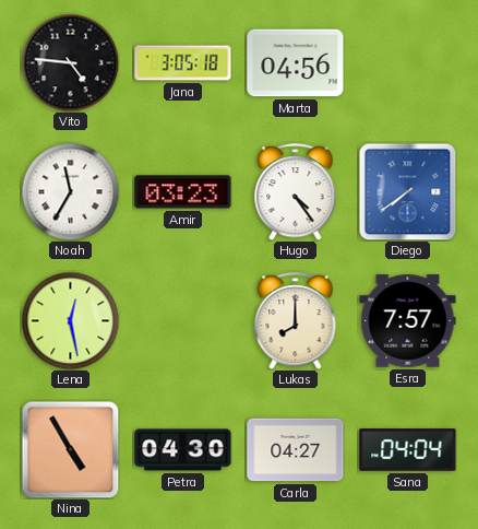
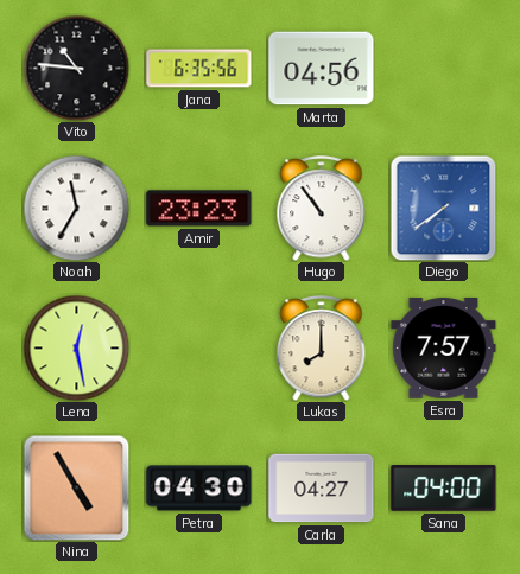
Vito: 4:46 -> 10:46 (76, 68)
Jana: 3:05 -> 6:35 (199, 69)
Amir: 03:23 -> 23:23 (199, 209)
Hugo: 4:24 -> 10:54 (322, 209)
Sana: 04:04 -> 04:00 (444, 489)
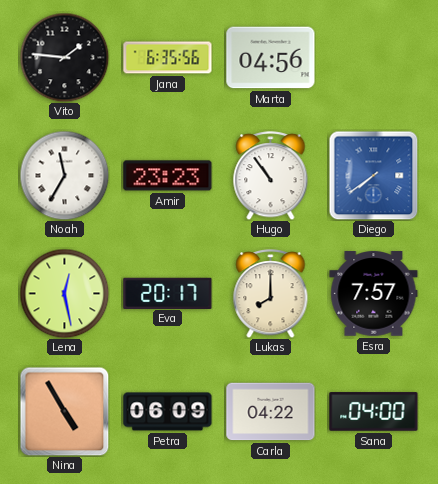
Vito: 10:46 -> 1:46 (64, 57)
Eva: none -> 20:17 (168, 293)
Petra: 04:30 -> 06:09 (168, 412)
Carla: 04:27 -> 04:22 (271, 412)
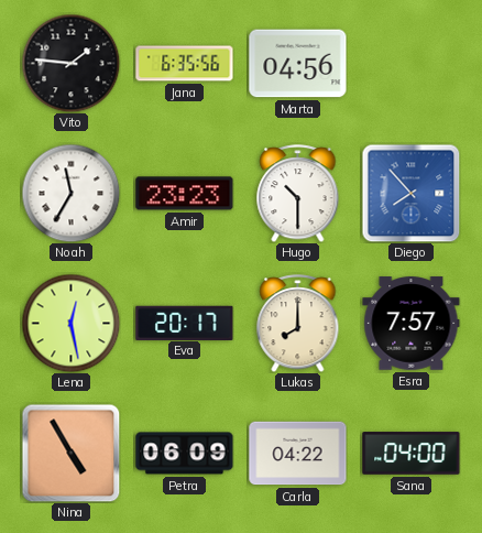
Hugo: 10:54 -> 10:30 (298, 194)
Diego: 7:39 -> 7:53 (410, 193)
